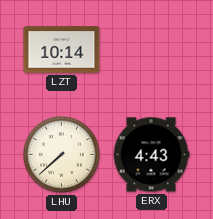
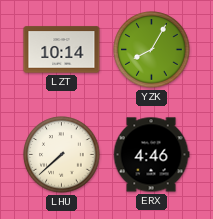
YZK: none -> 8:05 (152, 50)
ERX: 4:43 -> 4:46 (151, 155)
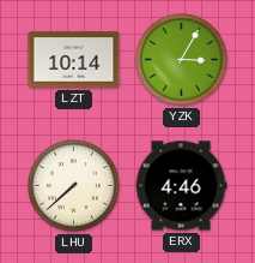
YZK: 8:05 -> 3:05 (182, 60)
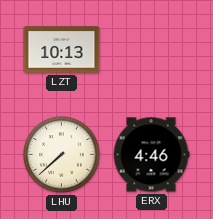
LZT: 10:14 -> 10:13 (62, 50)
YZK: 3:05 -> none (182, 60)
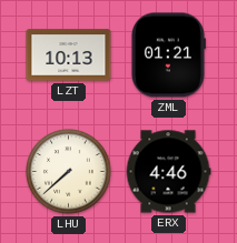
ZML: none -> 01:21 (168, 55)
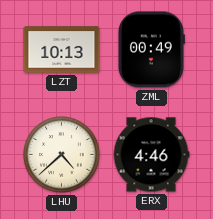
ZML: 01:21 -> 00:49 (151, 50)
LHU: 7:38 -> 4:38 (62, 155)
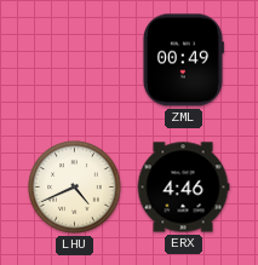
LZT: 10:13 -> none (62, 50)
LHU: 4:38 -> 4:41 (75, 188)
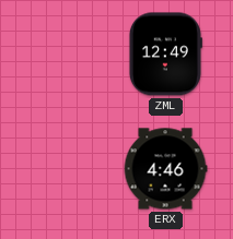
ZML: 00:49 -> 12:49 (165, 55)
LHU: 4:41 -> none (75, 188)
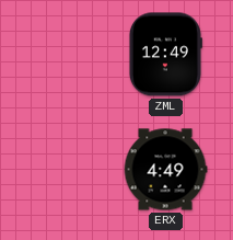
ERX: 4:46 -> 4:49 (165, 170)
